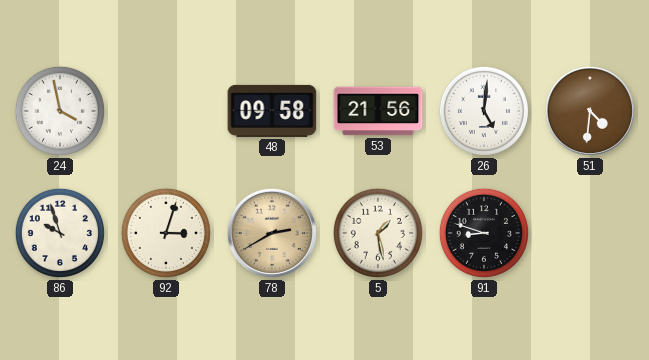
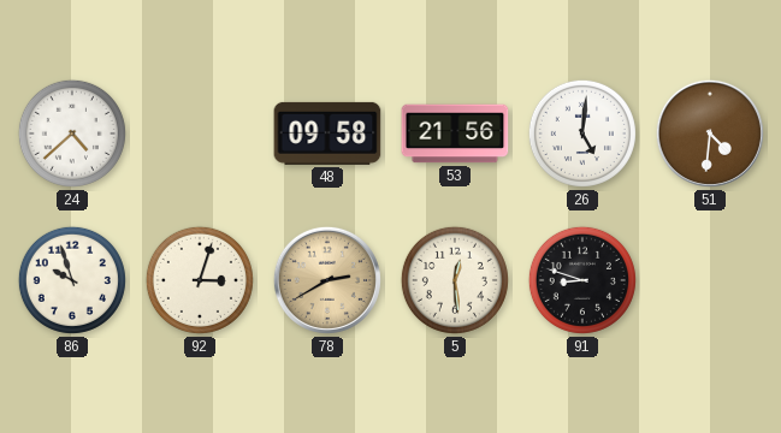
24: 3:58 -> 4:38 (72, 134)
5: 1:28 -> 12:29 (455, 280)
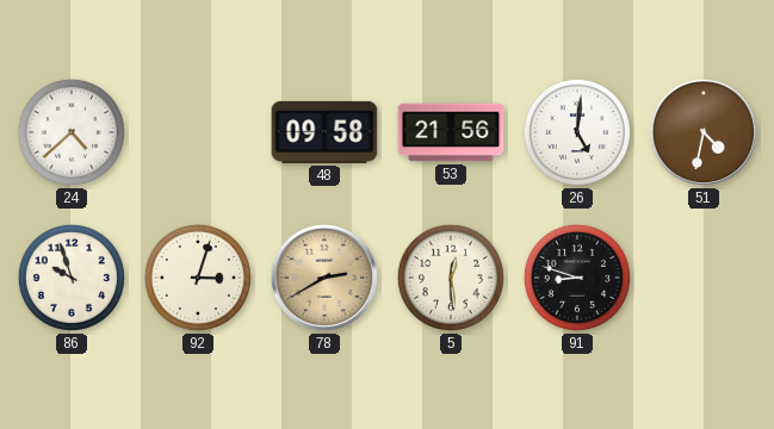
51: 4:31 -> 4:32 (704, 132)
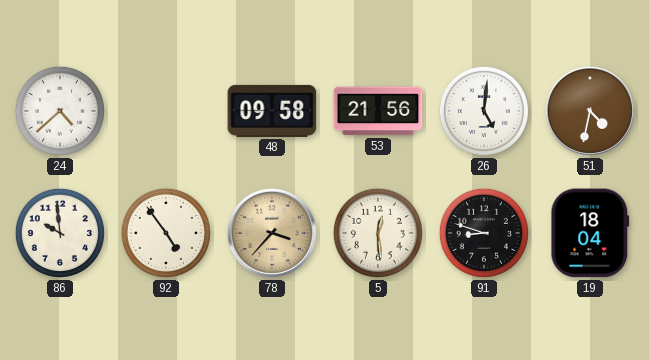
86: 9:57 -> 9:59 (60, 233)
92: 3:03 -> 4:54 (166, 233)
78: 2:40 -> 3:37 (272, 233)
19: none -> 18:04 (590, 233)
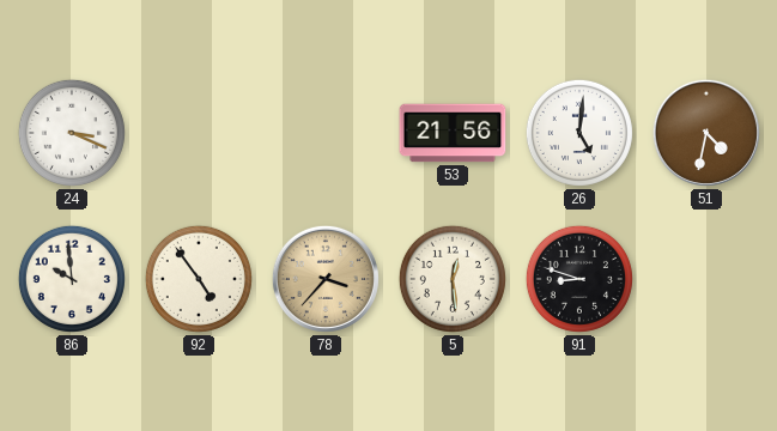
24: 4:38 -> 3:19 (72, 133)
48: 09:58 -> none (272, 111)
19: 18:04 -> none (590, 233)
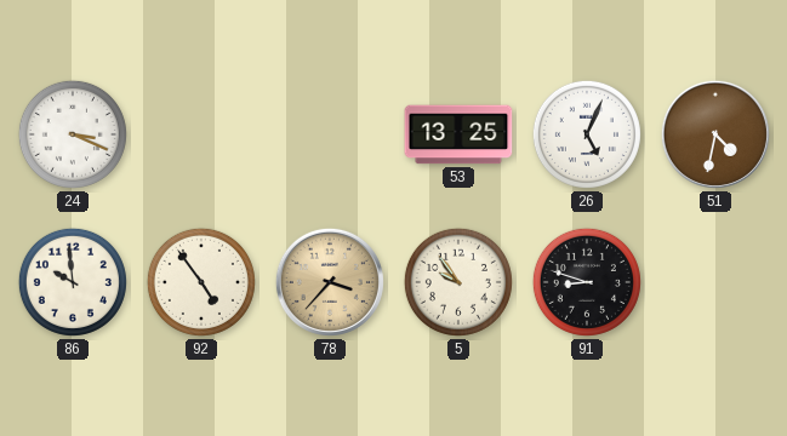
53: 21:56 -> 13:25 (458, 134)
26: 5:01 -> 5:04 (587, 134)
5: 12:29 -> 9:54 (458, 282)
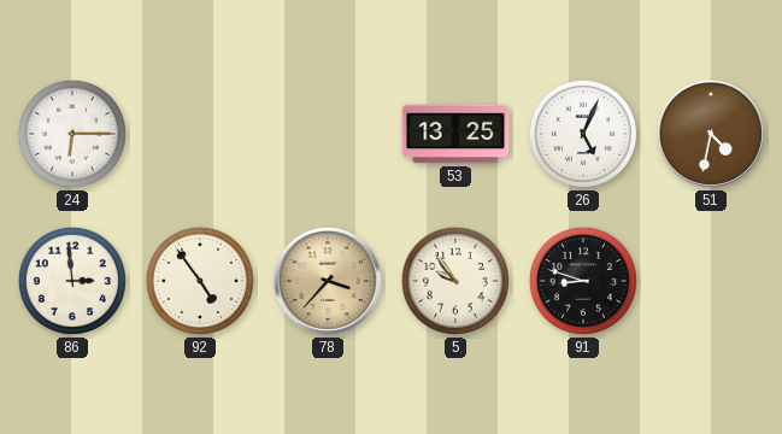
24: 3:19 -> 6:15 (72, 134)
86: 9:59 -> 2:59 (72, 281)
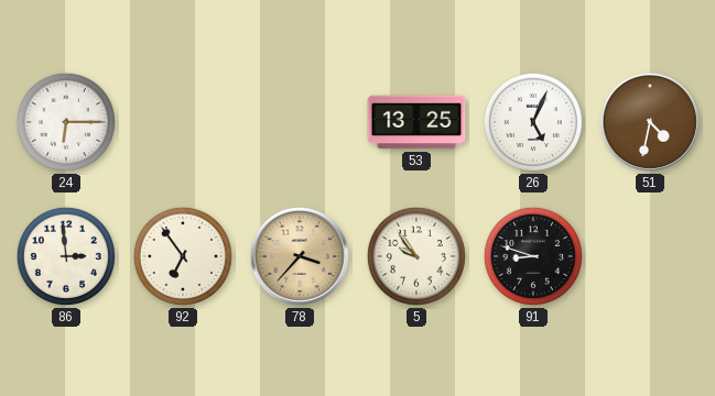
92: 4:54 -> 6:54 (183, 256)
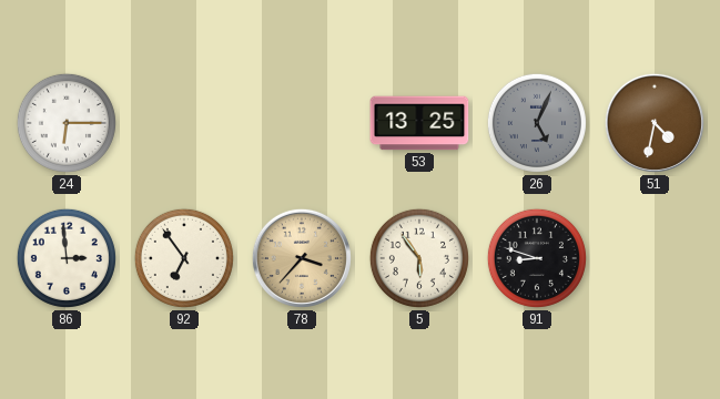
26 dial: white -> grey (537, 123)
5: 9:54 -> 5:54 (419, 258)
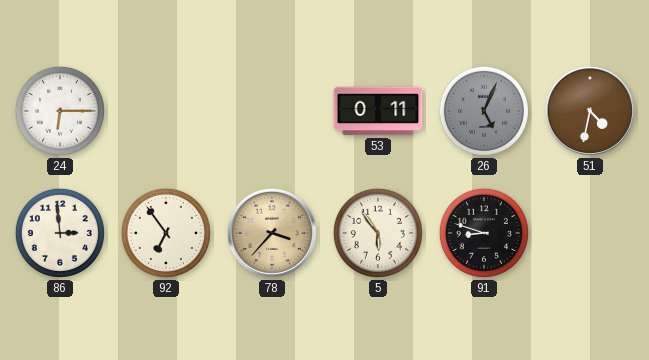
53: 13:25 -> 0:11 (378, 111)
